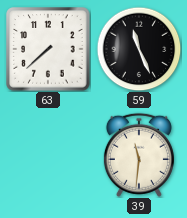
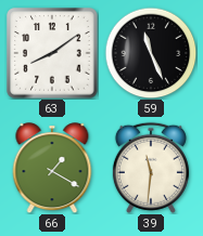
63: 7:38 -> 8:09 (52, 53)
66: none -> 1:20 (52, 168)
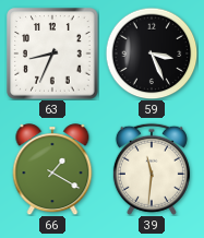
63: 8:09 -> 8:34 (52, 53)
59: 11:26 -> 3:26 (152, 53)
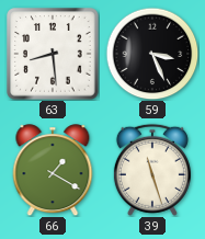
63: 8:34 -> 8:29 (53, 54)
39: 11:31 -> 11:27 (152, 170)
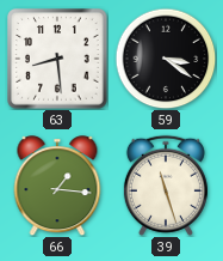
59: 3:26 -> 3:21 (166, 59)
66: 1:20 -> 1:16 (57, 186)
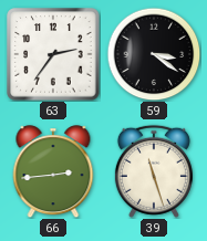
63: 8:29 -> 2:36 (53, 54)
66: 1:16 -> 2:44 (53, 171)
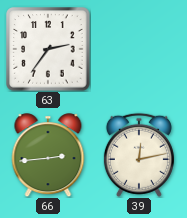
59: 3:21 -> none (154, 54)
39: 11:27 -> 12:13 (139, 155)
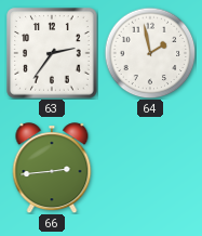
64: none -> 1:58 (150, 53)
39: 12:13 -> none (139, 155)
